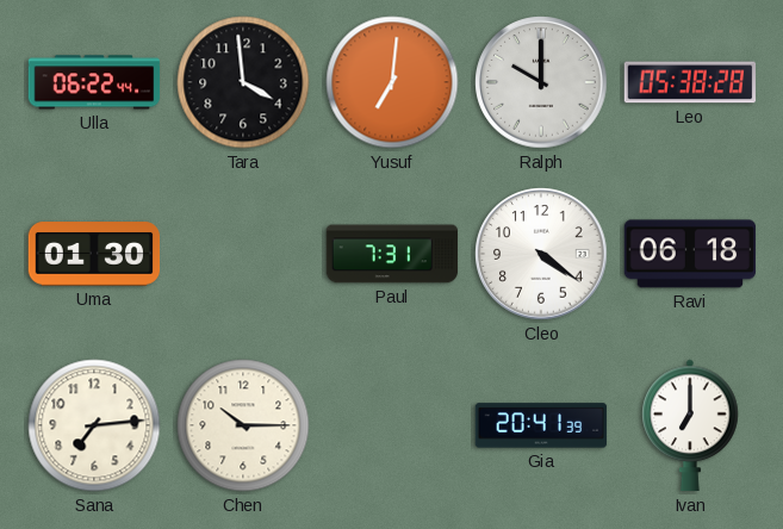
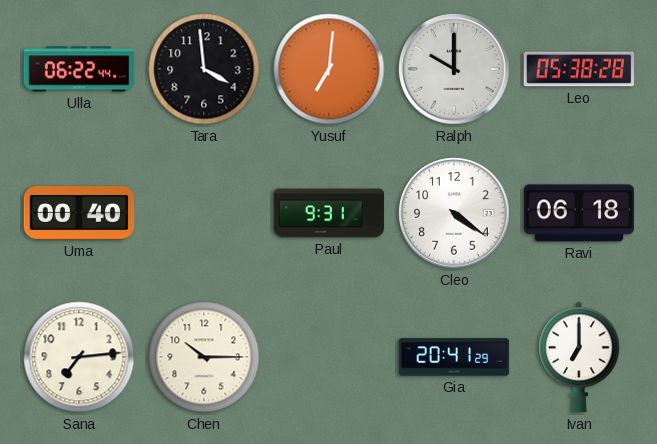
Uma: 01:30 -> 00:40 (79, 213)
Paul: 7:31 -> 9:31 (329, 213)
Gia: 20:41:39 -> 20:41:29 (454, 357)
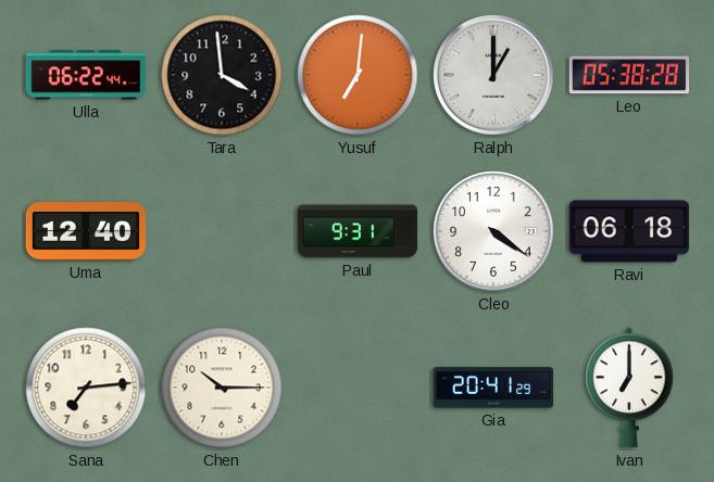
Ralph: 10:00 -> 1:00 (493, 75)
Uma: 00:40 -> 12:40 (86, 231)
